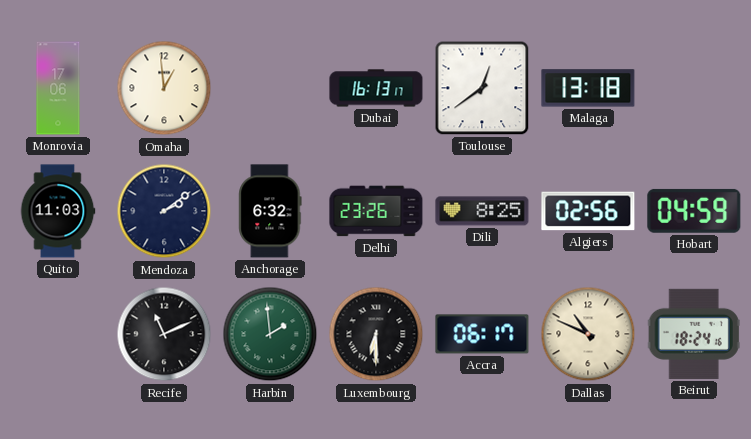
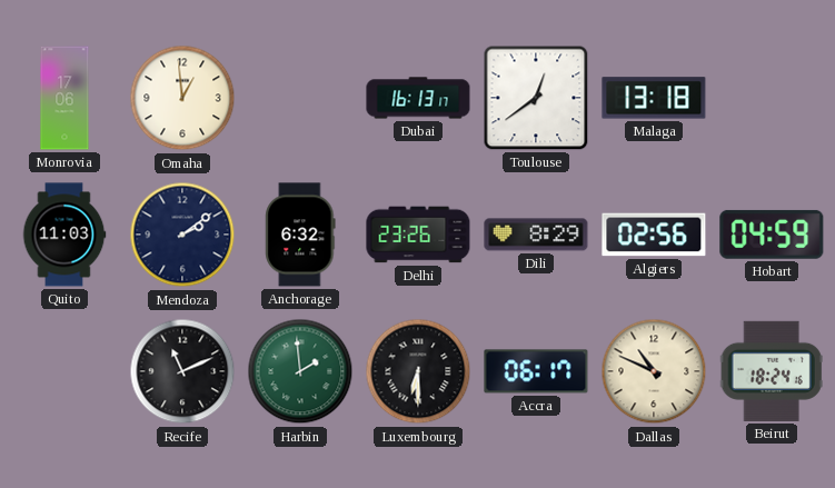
Dili: 8:25 -> 8:29 (536, 235)
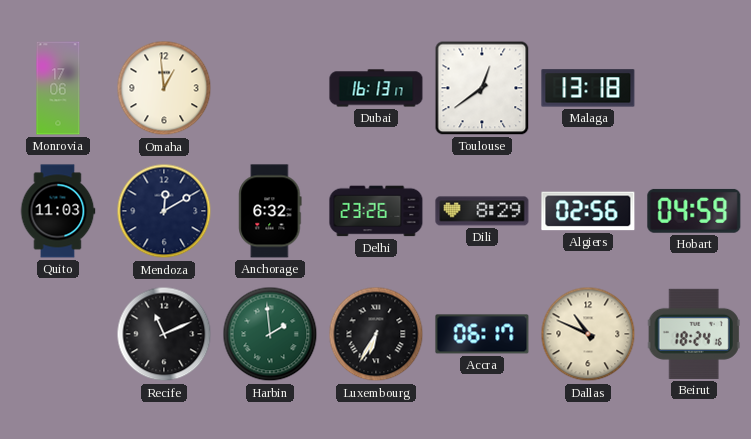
Mendoza: 2:09 -> 12:10 (164, 211)
Luxembourg: 6:30 -> 6:35 (376, 334)
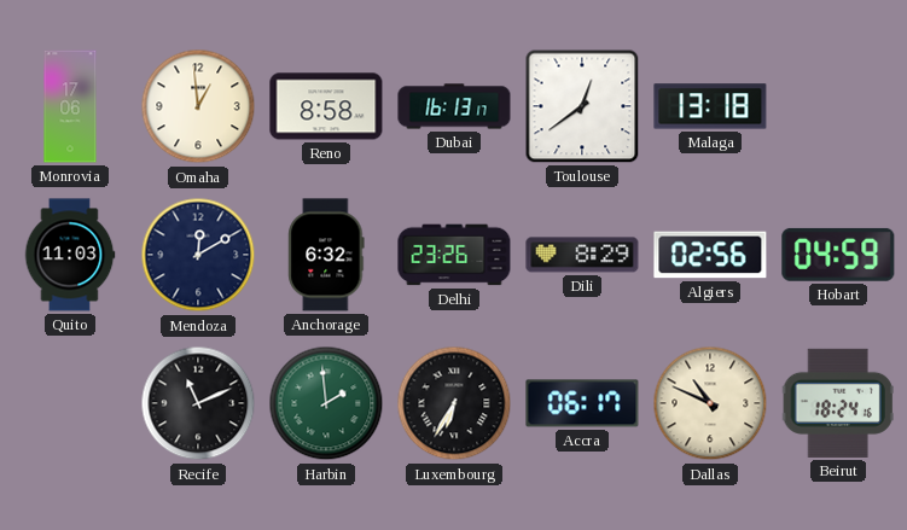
Reno: none -> 8:58 (326, 106)
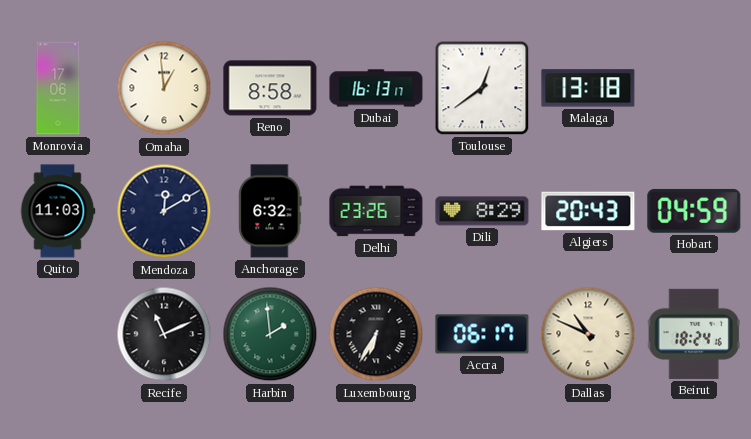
Algiers: 02:56 -> 20:43 (588, 211)
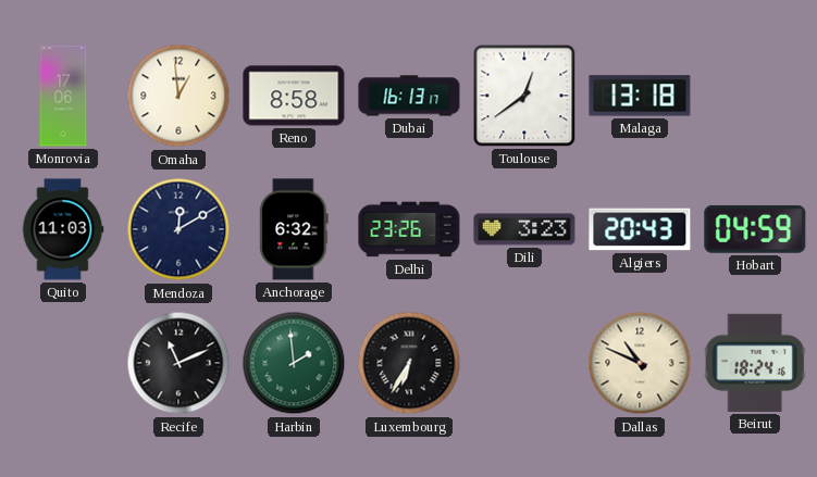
Dili: 8:29 -> 3:23 (524, 229)
Accra: 06:17 -> none (482, 334)
